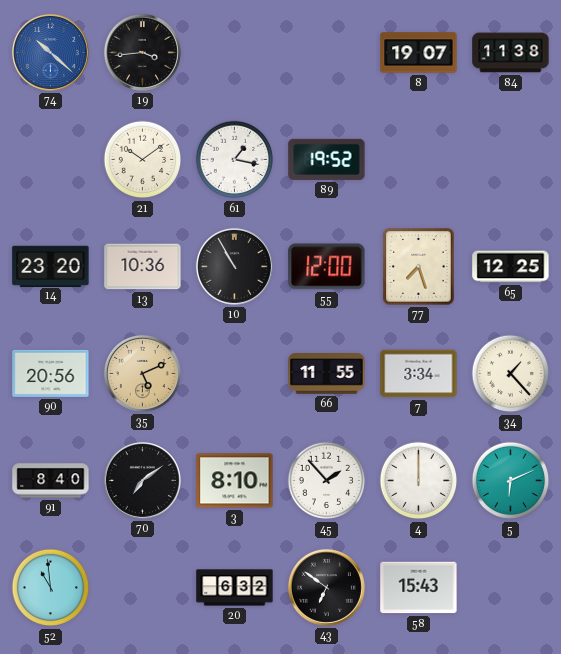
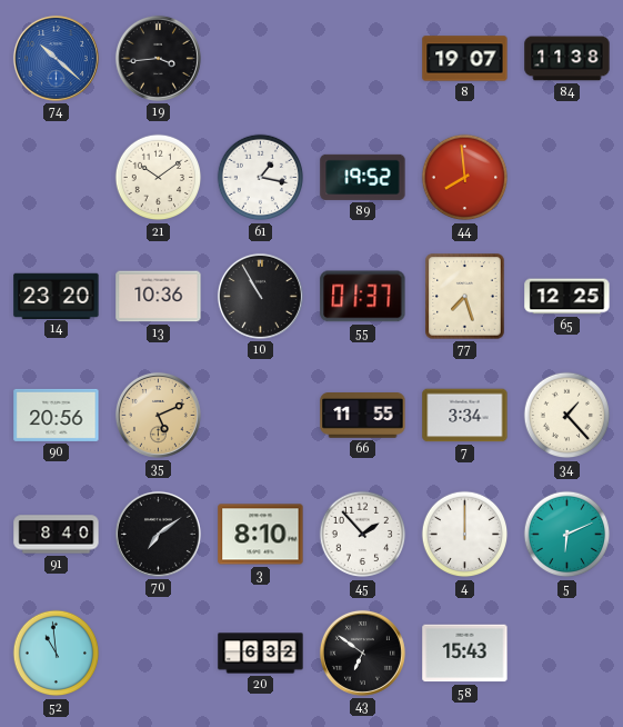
44: none -> 7:59 (465, 178)
55: 12:00 -> 01:37 (363, 297)
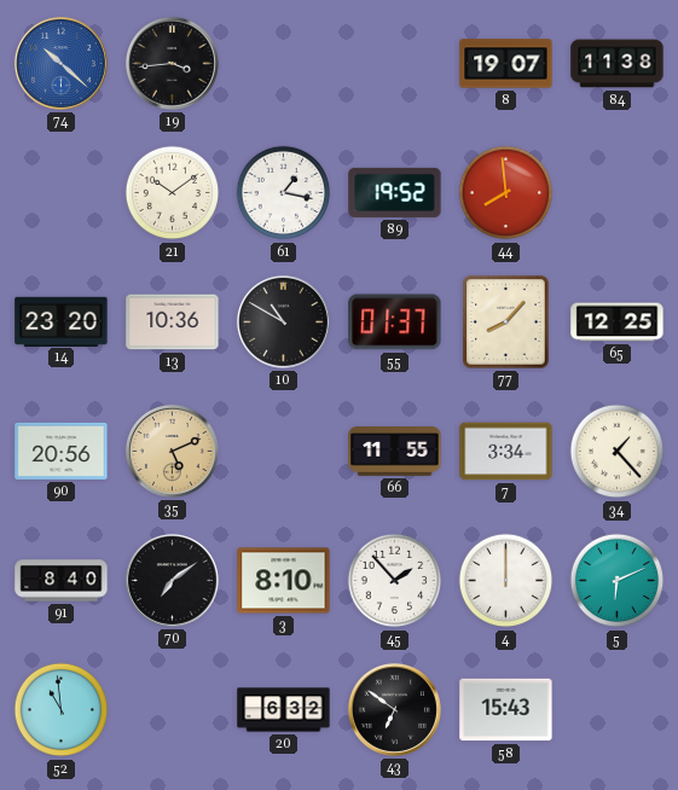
10: 10:55 -> 10:50 (283, 321)
77: 7:27 -> 8:07 (506, 323)
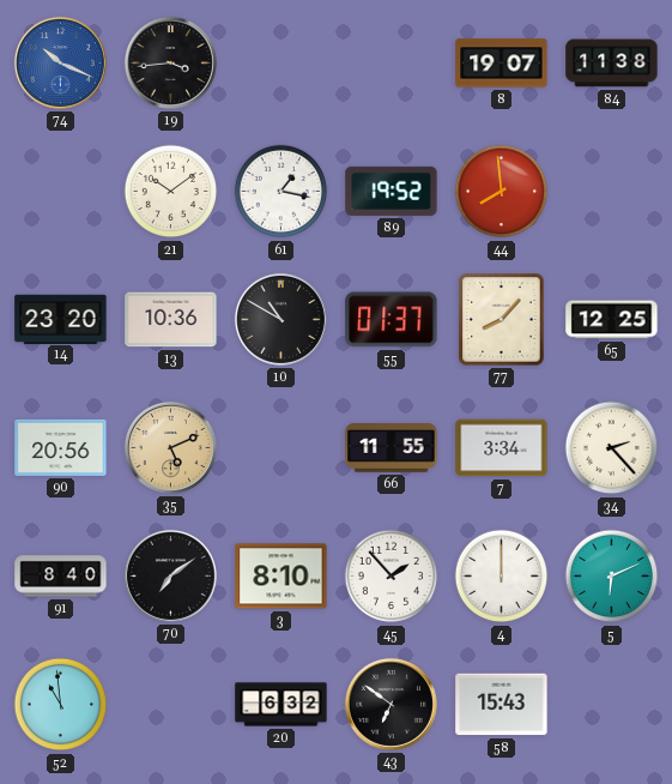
74: 10:22 -> 10:19 (60, 62)
34: 1:23 -> 2:23 (612, 448)
